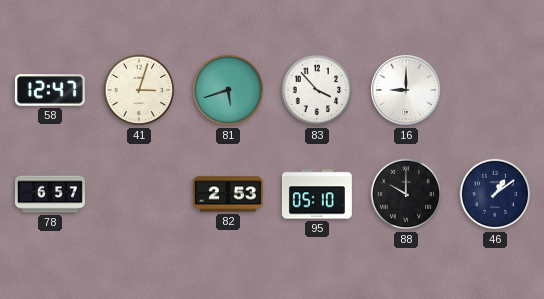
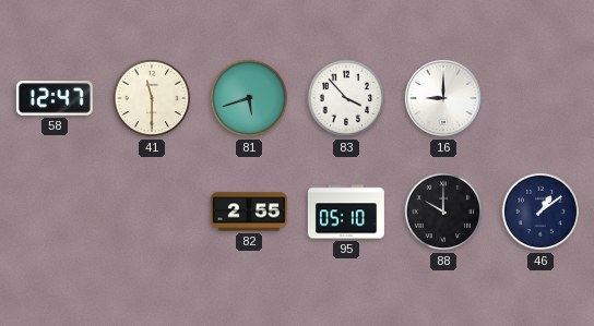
41: 3:03 -> 11:30 (152, 98)
78: 6:57 -> none (51, 194)
82: 2:53 -> 2:55 (249, 212)
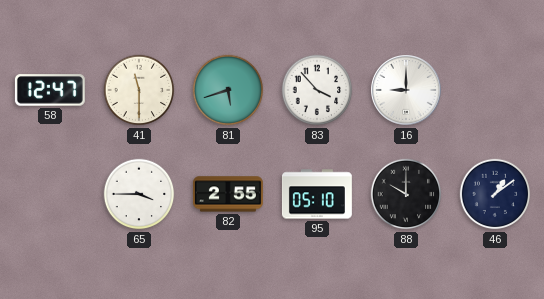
65: none -> 3:45 (139, 194)
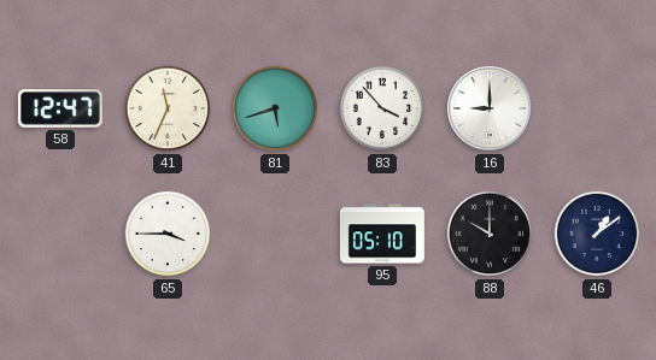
41: 11:30 -> 11:34 (168, 108)
82: 2:55 -> none (228, 194)
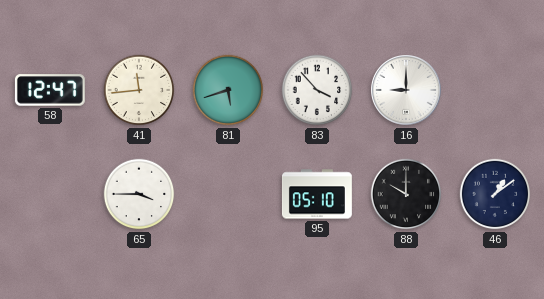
41: 11:34 -> 11:44 (139, 90)
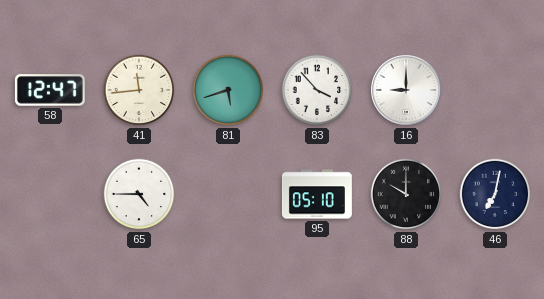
65: 3:45 -> 4:45 (139, 194)
46: 1:09 -> 7:02 (495, 194)
